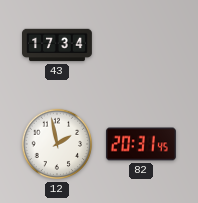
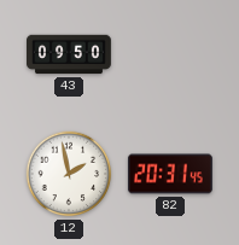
43: 17:34 -> 09:50 (70, 54)
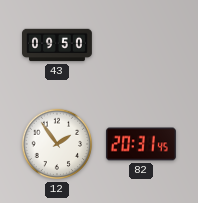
12: 1:58 -> 1:54 (57, 144)
